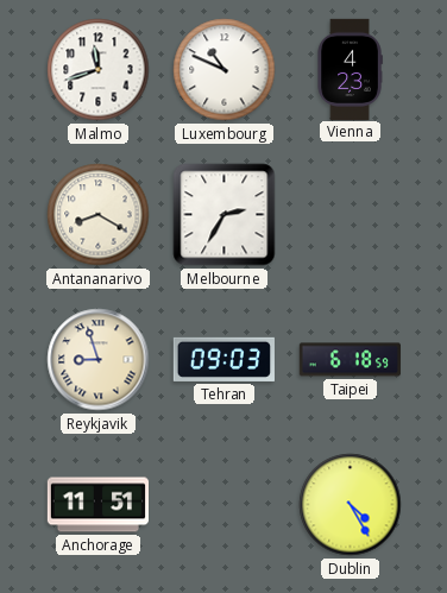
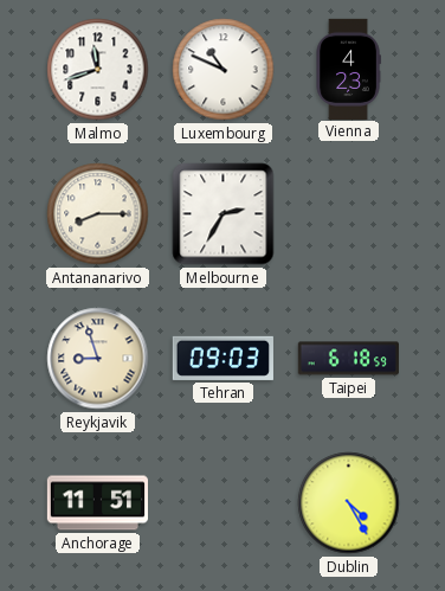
Antananarivo: 8:20 -> 8:15 (98, 214)
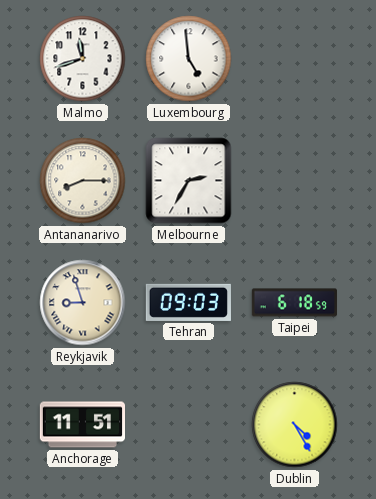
Luxembourg: 10:49 -> 4:59 (189, 59)
Vienna: 4:23 -> none (348, 69)
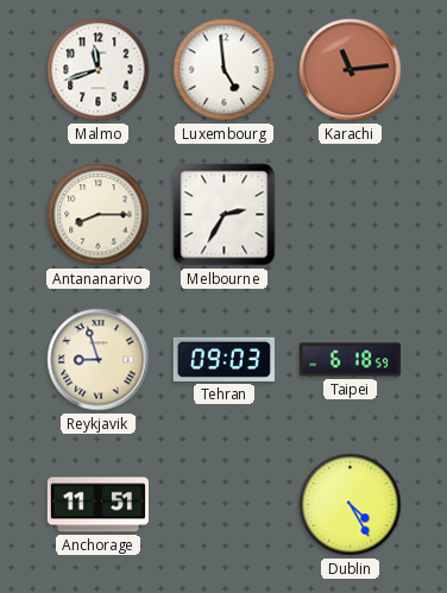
Karachi: none -> 11:14 (351, 70)
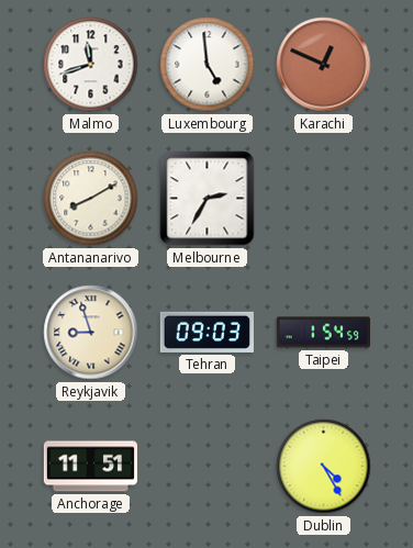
Karachi: 11:14 -> 12:49 (324, 65)
Antananarivo: 8:15 -> 8:10 (91, 199)
Taipei: 6:18 -> 1:54 (323, 333)
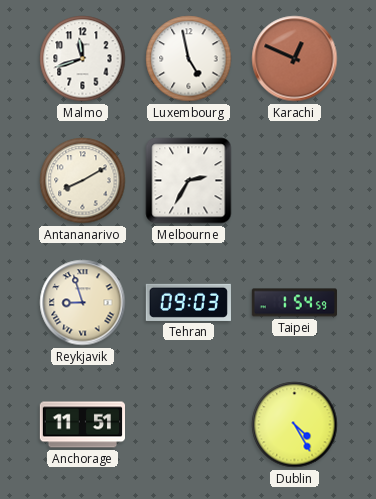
Luxembourg: 4:59 -> 4:58 (189, 59)
